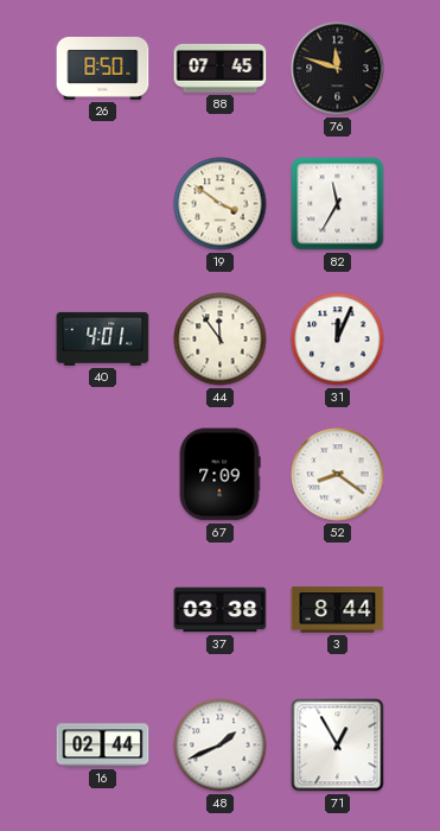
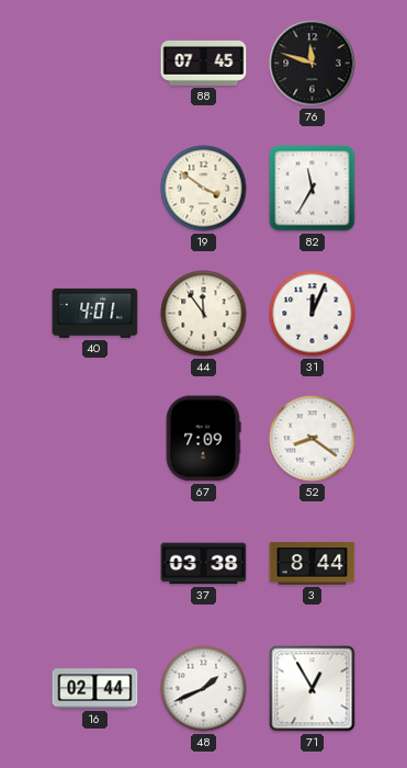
26: 8:50 -> none (103, 69)
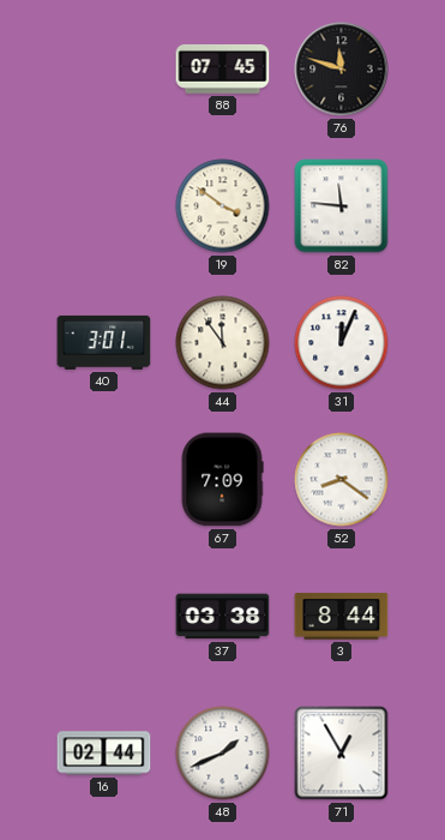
82: 11:35 -> 11:46 (342, 206)
40: 4:01 -> 3:01 (104, 342)
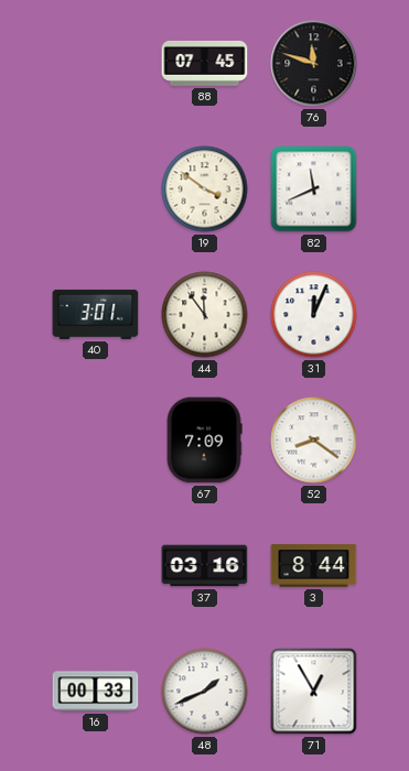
82: 11:46 -> 11:41 (314, 189)
37: 03:38 -> 03:16 (205, 566)
16: 02:44 -> 00:33 (96, 692)
